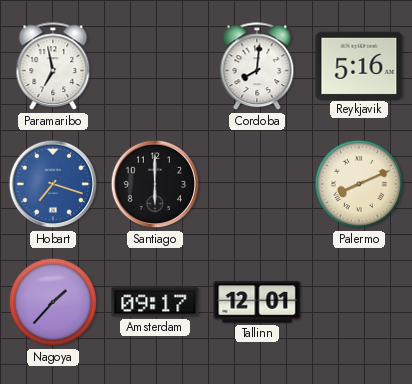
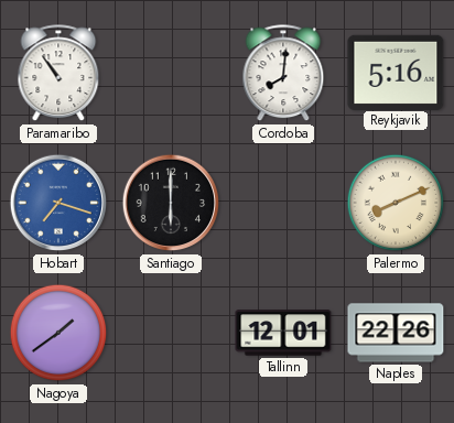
Paramaribo: 6:58 -> 10:54 (58, 74)
Nagoya: 1:37 -> 1:39 (58, 333)
Amsterdam: 09:17 -> none (155, 302)
Naples: none -> 22:26 (396, 333)
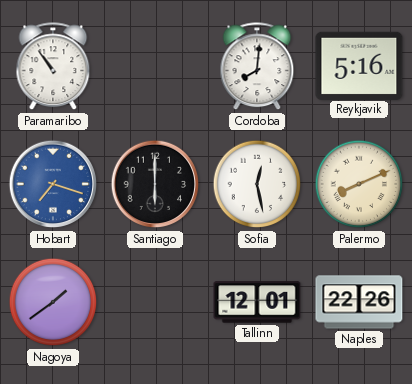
Sofia: none -> 12:28 (257, 184)
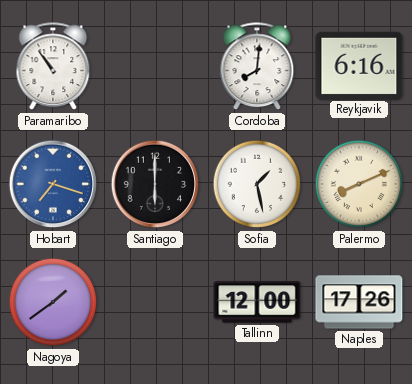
Reykjavik: 5:16 -> 6:16 (359, 65)
Sofia: 12:28 -> 1:28 (257, 184)
Tallinn: 12:01 -> 12:00 (257, 302)
Naples: 22:26 -> 17:26 (359, 302)
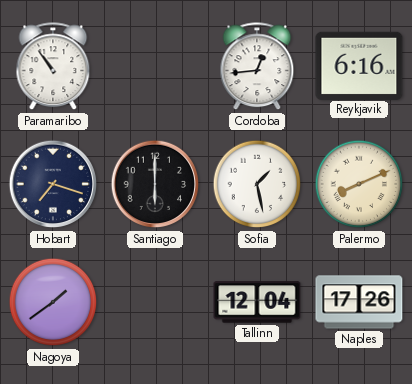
Cordoba: 8:01 -> 12:44 (257, 67)
Hobart dial: blue -> navy (53, 184)
Tallinn: 12:00 -> 12:04 (257, 302)
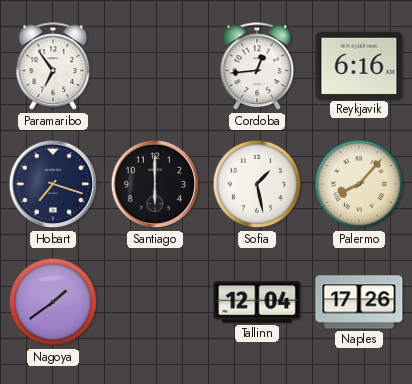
Paramaribo: 10:54 -> 6:54 (53, 67)
Palermo: 8:11 -> 8:07 (359, 184)
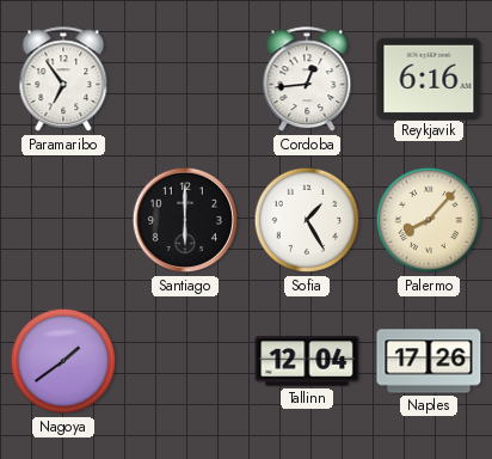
Hobart: 7:18 -> none (53, 184)
Sofia: 1:28 -> 1:25 (307, 220)
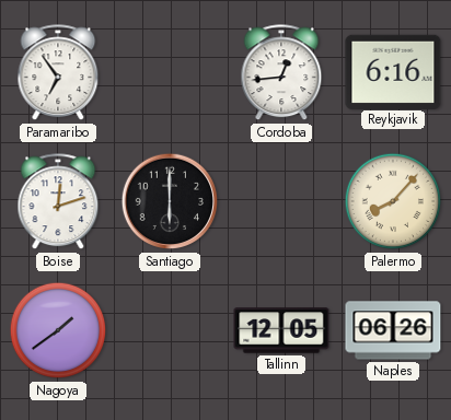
Boise: none -> 12:12 (58, 202)
Sofia: 1:25 -> none (307, 220)
Tallinn: 12:04 -> 12:05 (281, 330)
Naples: 17:26 -> 06:26 (393, 330)
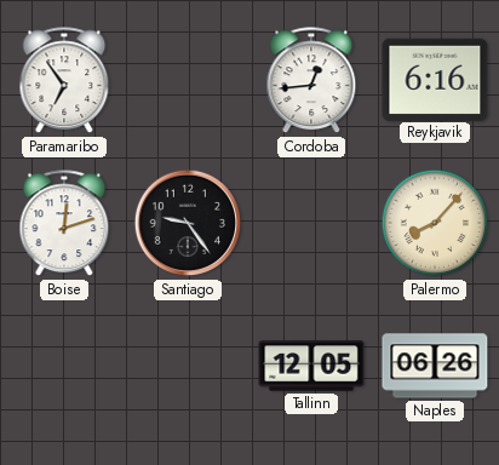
Santiago: 6:00 -> 9:24 (188, 223)
Nagoya: 1:39 -> none (58, 330)
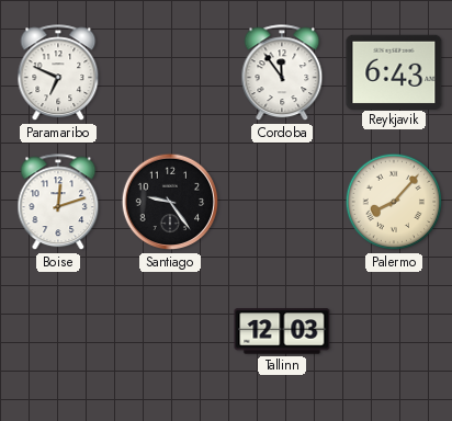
Paramaribo: 6:54 -> 6:49 (58, 73)
Cordoba: 12:44 -> 11:54 (282, 73)
Reykjavik: 6:16 -> 6:43 (394, 71)
Tallinn: 12:05 -> 12:03 (282, 331)
Naples: 06:26 -> none (435, 366)
